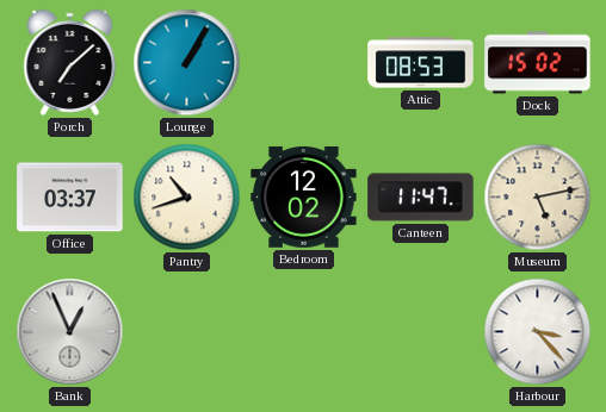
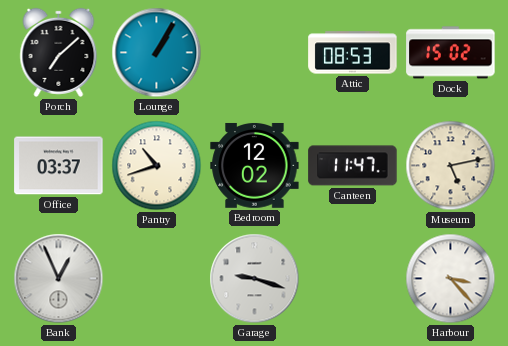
Garage: none -> 9:18 (255, 279)
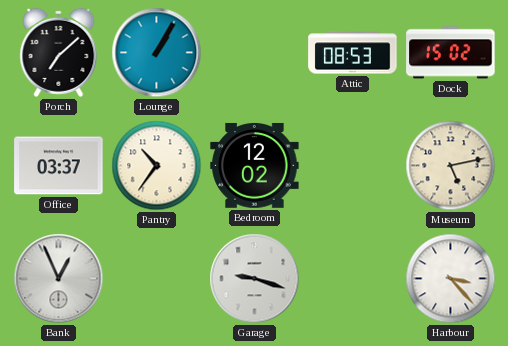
Pantry: 10:42 -> 10:36 (157, 166)
Canteen: 11:47 -> none (353, 166)
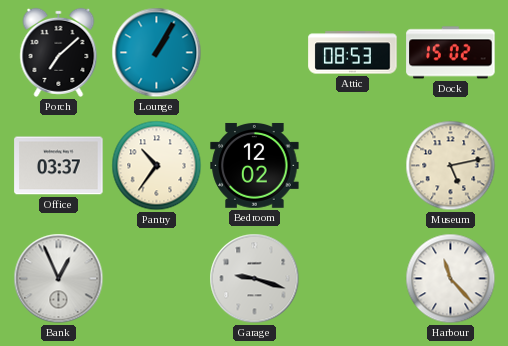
Harbour: 3:23 -> 11:23 (451, 279)
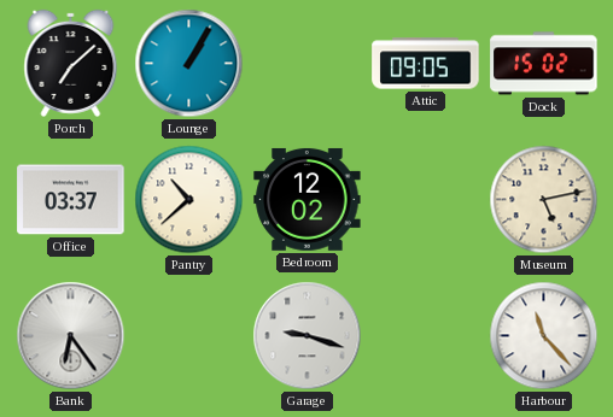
Attic: 08:53 -> 09:05 (426, 64)
Pantry: 10:36 -> 10:38 (189, 200)
Bank: 12:56 -> 6:24 (71, 336)
